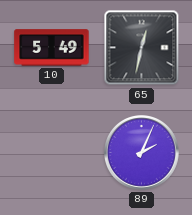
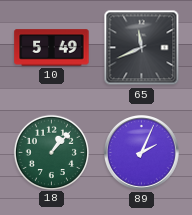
65: 12:32 -> 11:41 (142, 48)
18: none -> 1:07 (51, 152)
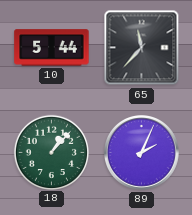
10: 5:49 -> 5:44 (52, 48)
65: 11:41 -> 11:37 (142, 48)
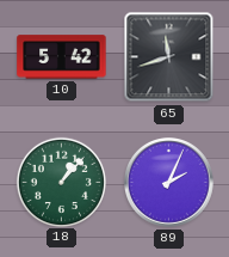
10: 5:44 -> 5:42 (62, 57)
65: 11:37 -> 11:42 (169, 57)
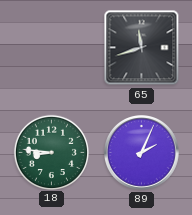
10: 5:42 -> none (62, 57)
18: 1:07 -> 8:46 (51, 152)
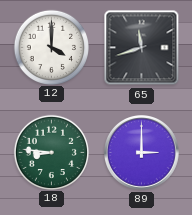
12: none -> 4:00 (51, 47)
89: 2:04 -> 3:00 (142, 153)
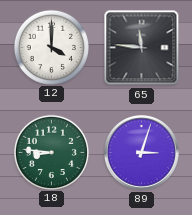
65: 11:42 -> 11:46 (142, 48)
89: 3:00 -> 3:03 (142, 153)
